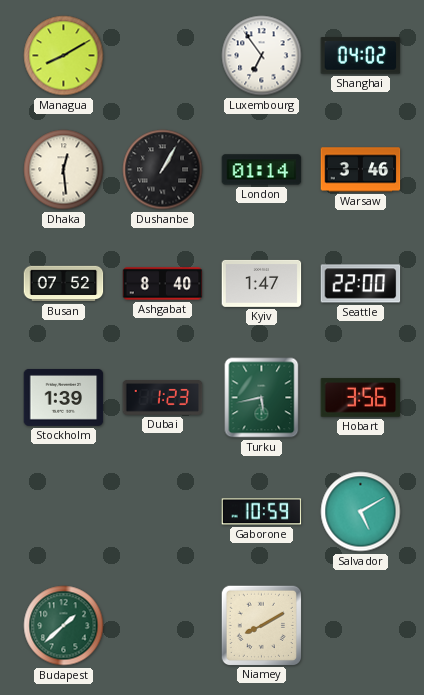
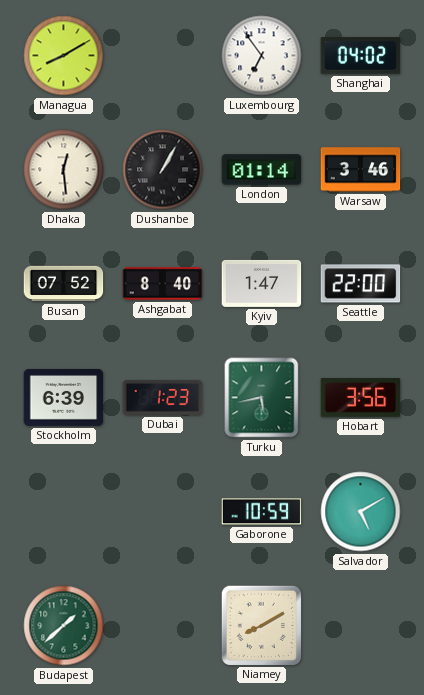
Stockholm: 1:39 -> 6:39 (64, 397)
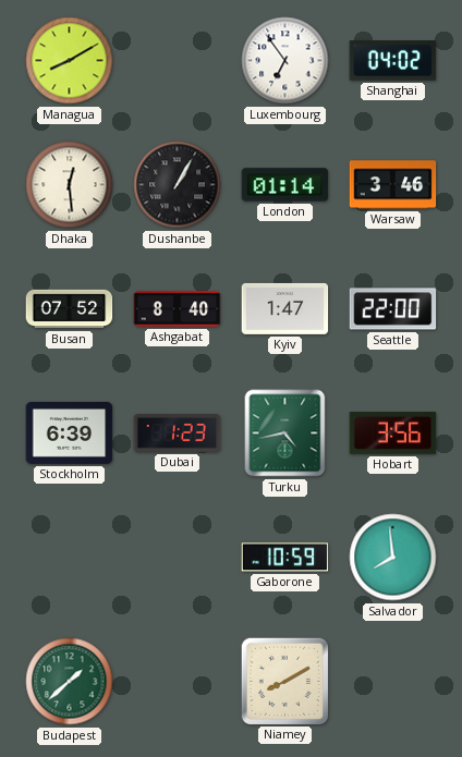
Turku: 5:43 -> 4:43 (285, 434)
Salvador: 5:10 -> 7:59 (393, 558)
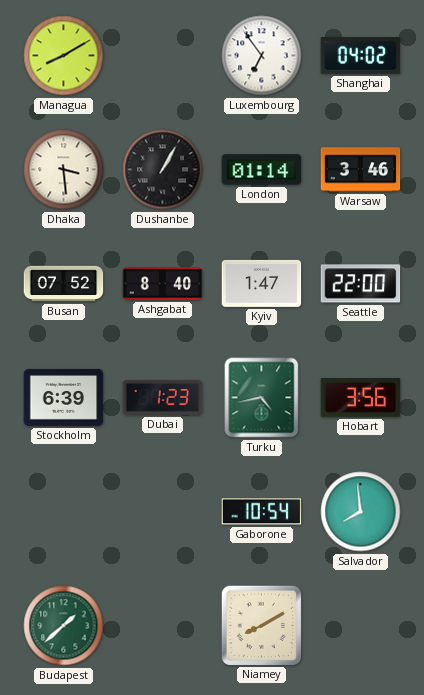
Dhaka: 12:29 -> 3:29 (64, 170)
Gaborone: 10:59 -> 10:54 (262, 512)
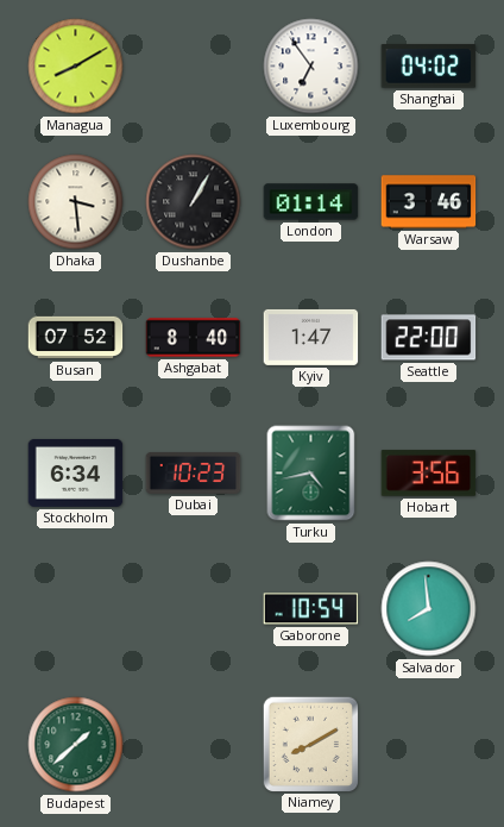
Stockholm: 6:39 -> 6:34 (76, 472)
Dubai: 1:23 -> 10:23 (194, 474)
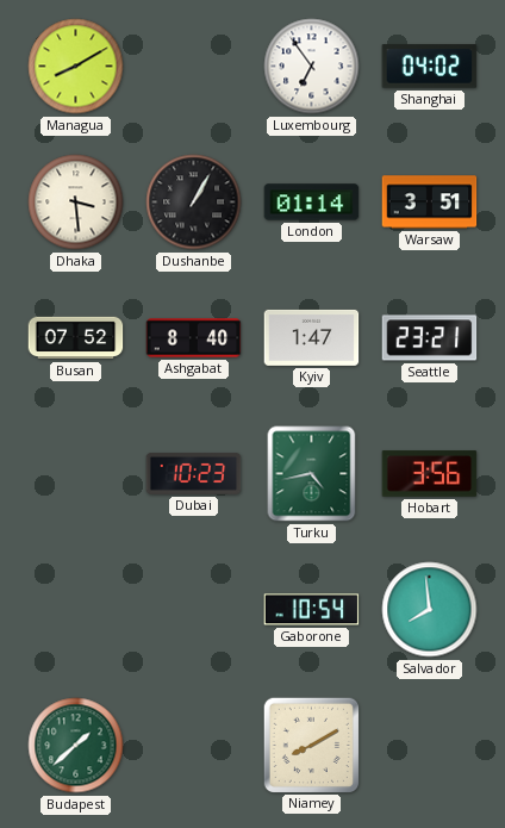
Warsaw: 3:46 -> 3:51 (430, 203)
Seattle: 22:00 -> 23:21 (430, 338)
Stockholm: 6:34 -> none (76, 472)
